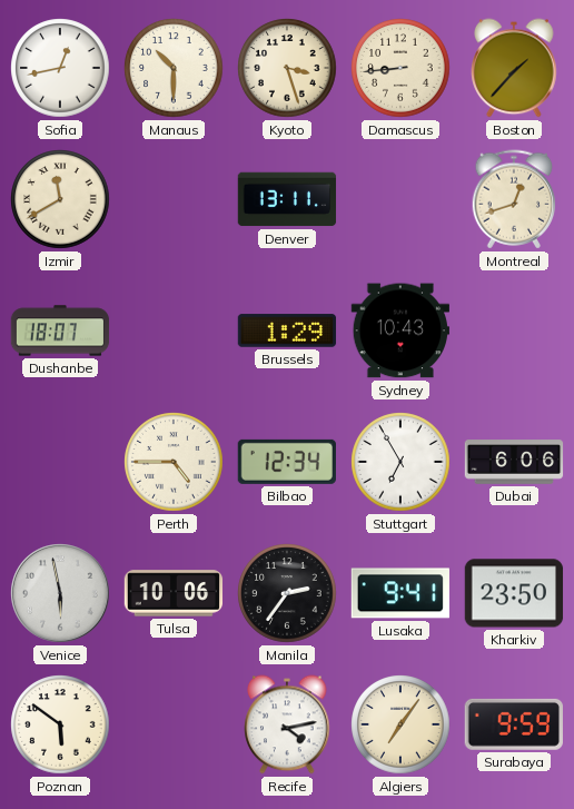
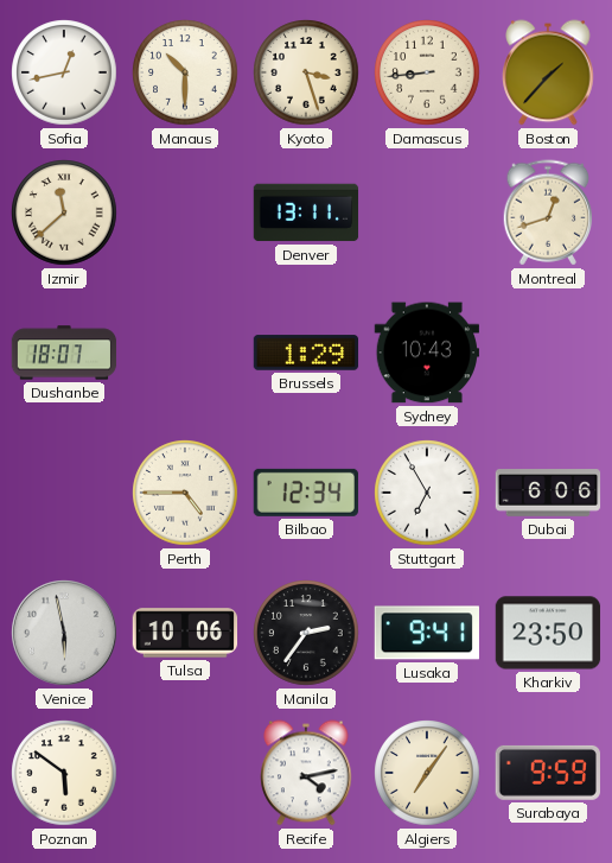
Izmir: 11:40 -> 11:38 (64, 212)
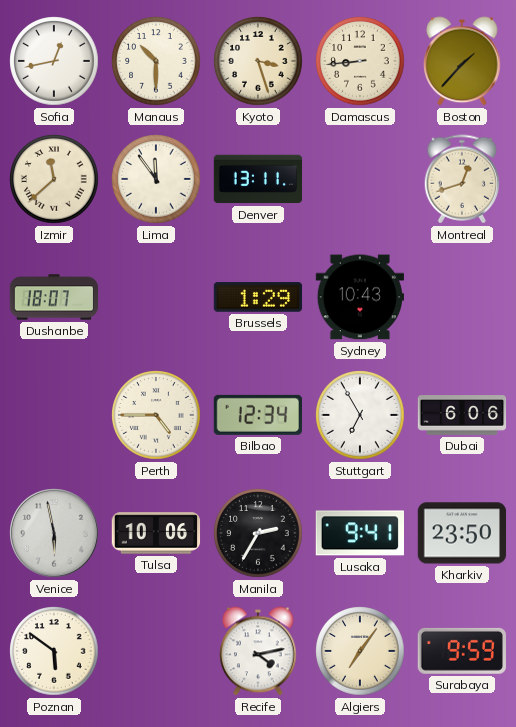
Lima: none -> 11:54 (156, 179)
Manila: 2:36 -> 2:35 (258, 533)
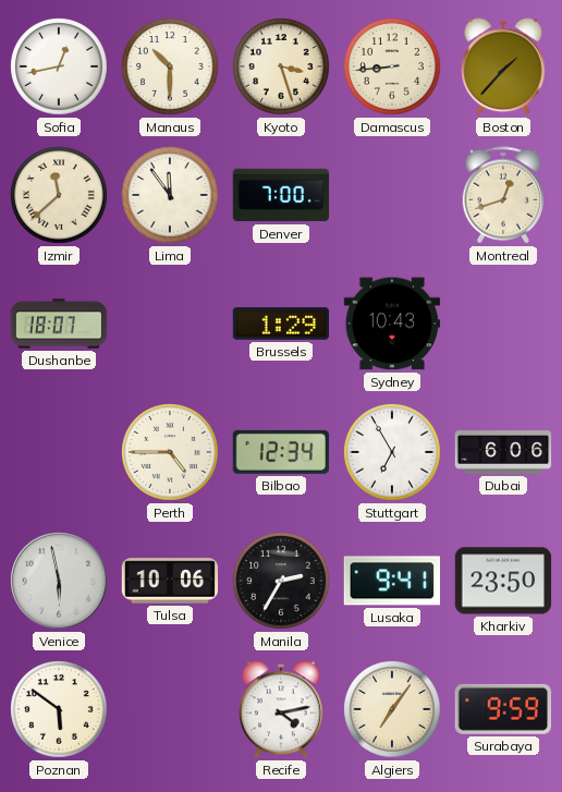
Denver: 13:11 -> 7:00 (281, 195)
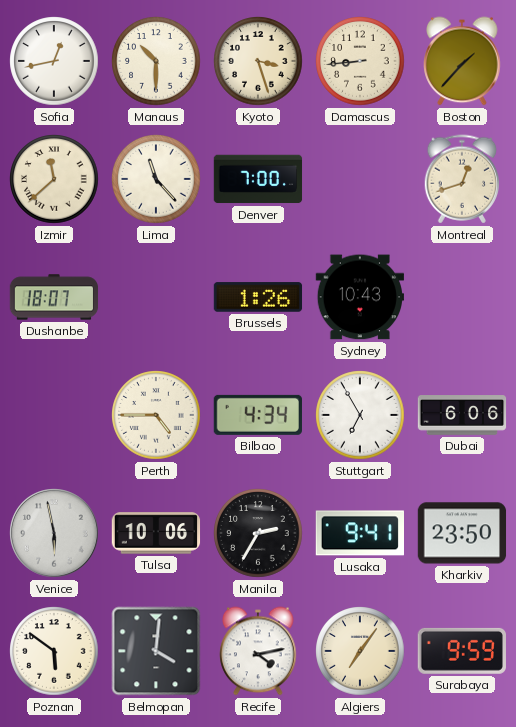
Lima: 11:54 -> 11:23 (156, 179)
Brussels: 1:29 -> 1:26 (258, 297)
Bilbao: 12:34 -> 4:34 (257, 415)
Belmopan: none -> 4:01 (156, 651)
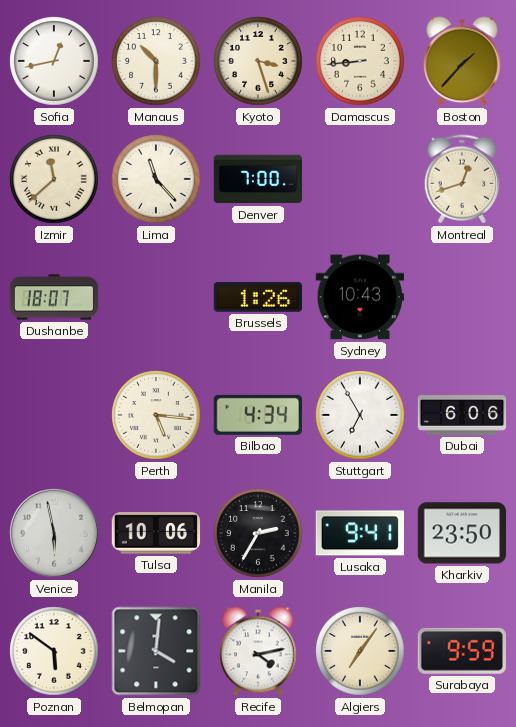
Perth: 4:45 -> 5:16 (156, 415)
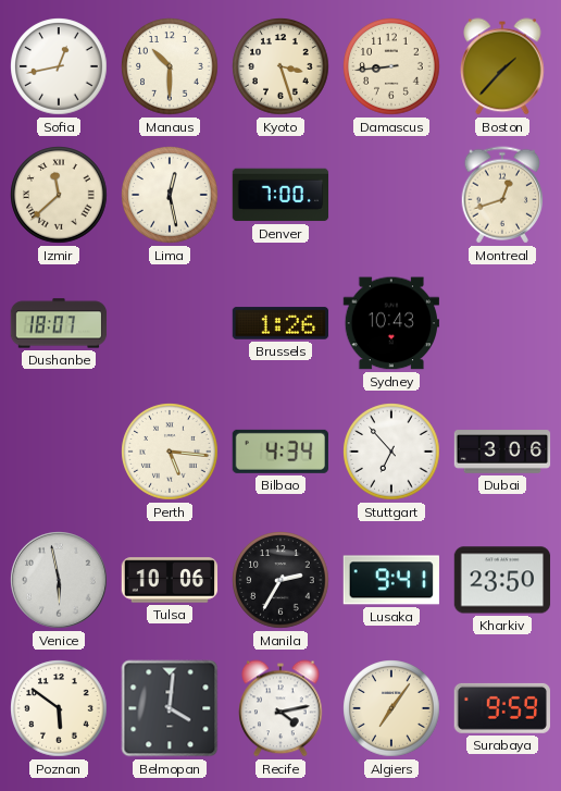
Lima: 11:23 -> 12:28 (170, 195)
Stuttgart: 6:55 -> 6:53 (391, 452)
Dubai: 6:06 -> 3:06 (502, 452)
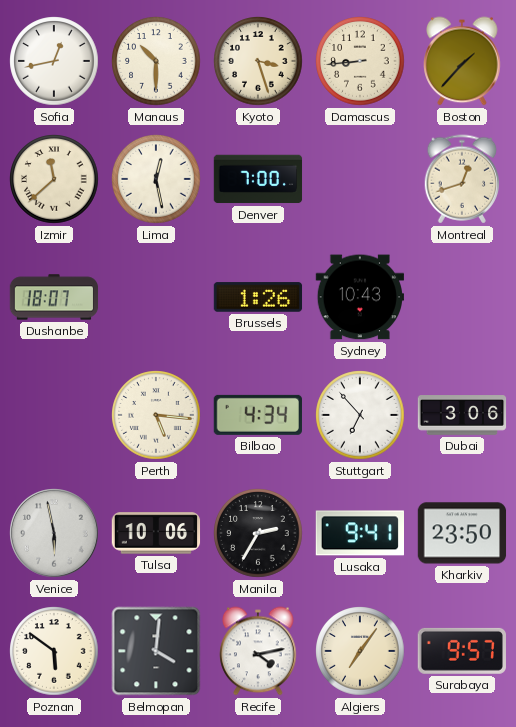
Surabaya: 9:59 -> 9:57 (462, 651)
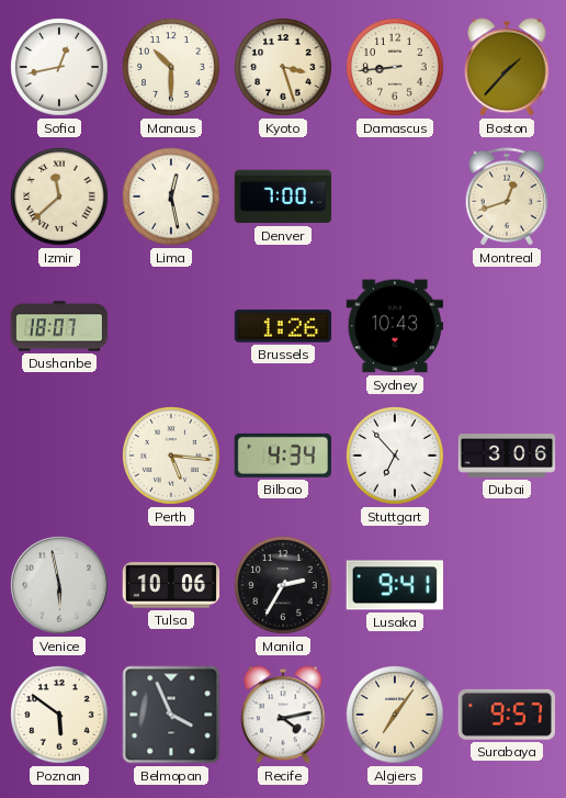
Kharkiv: 23:50 -> none (462, 533)
Belmopan: 4:01 -> 3:56 (171, 715)
